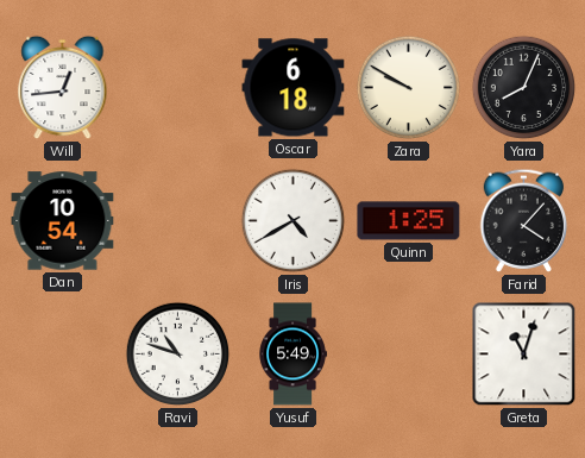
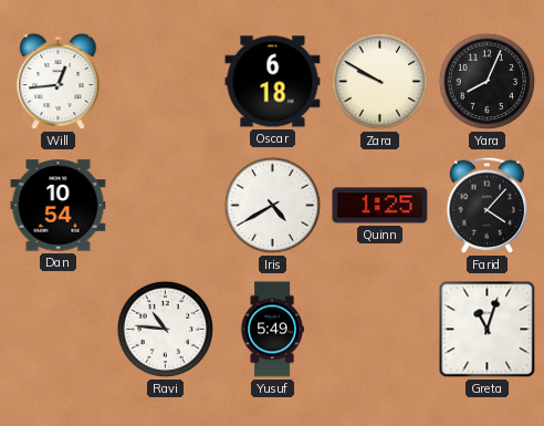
Ravi: 10:48 -> 10:46 (166, 330)
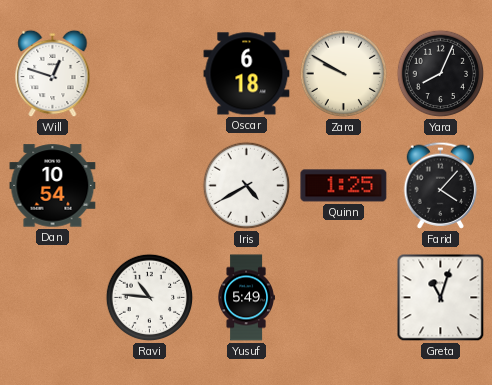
Will: 12:44 -> 12:48 (53, 74)
